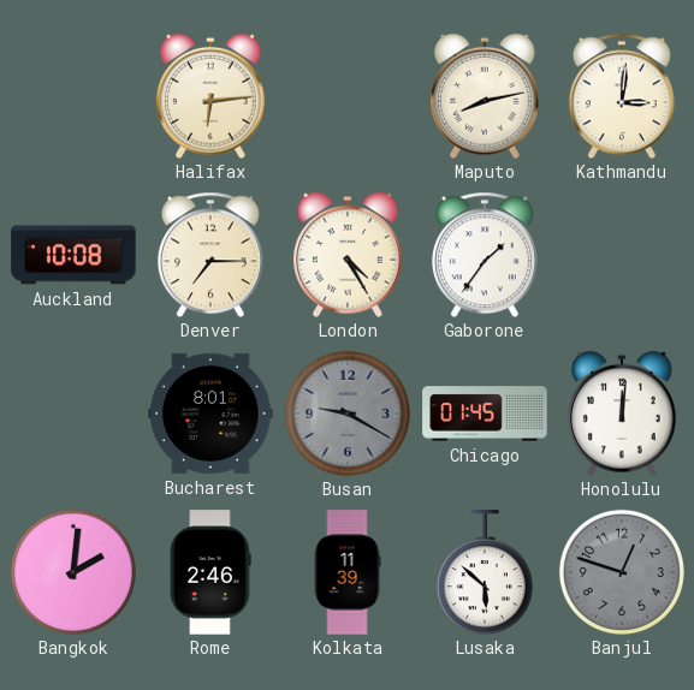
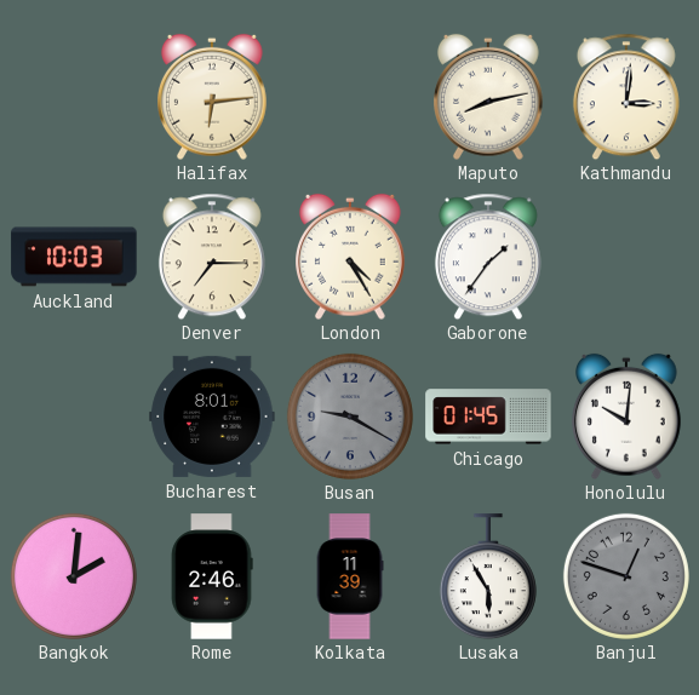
Auckland: 10:08 -> 10:03 (74, 257)
Honolulu: 12:01 -> 10:01 (628, 417)
Lusaka: 5:52 -> 5:55 (488, 576)
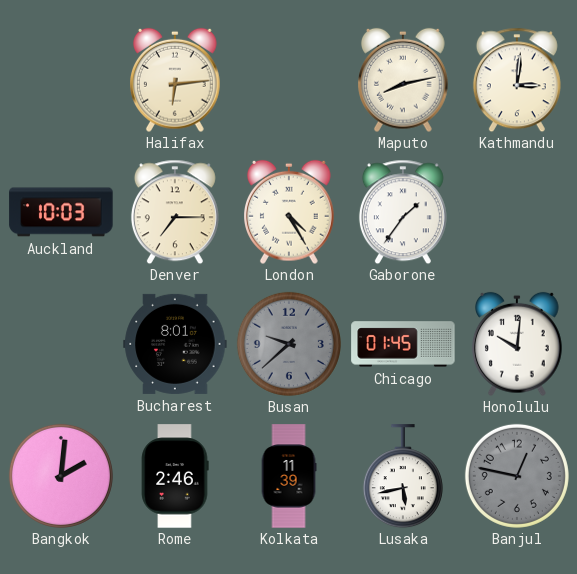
Busan: 9:20 -> 9:38 (289, 344)
Lusaka: 5:55 -> 5:43 (403, 476)
Banjul: 12:48 -> 12:47 (517, 476)
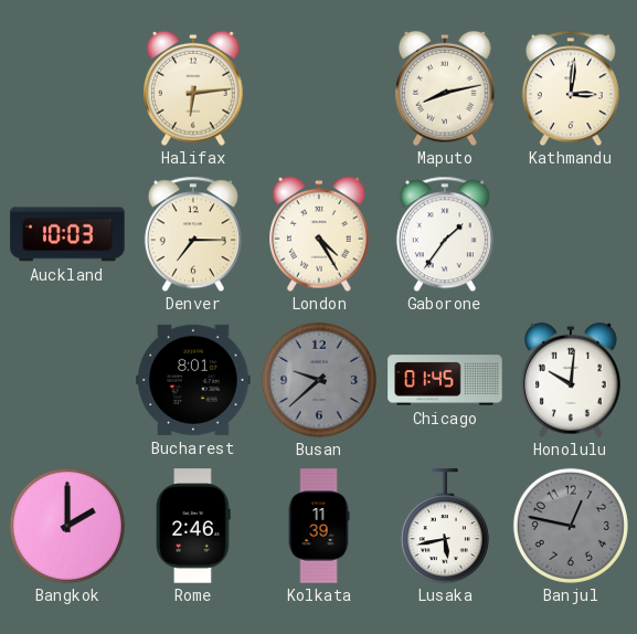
Bangkok: 2:01 -> 2:00 (67, 526)
